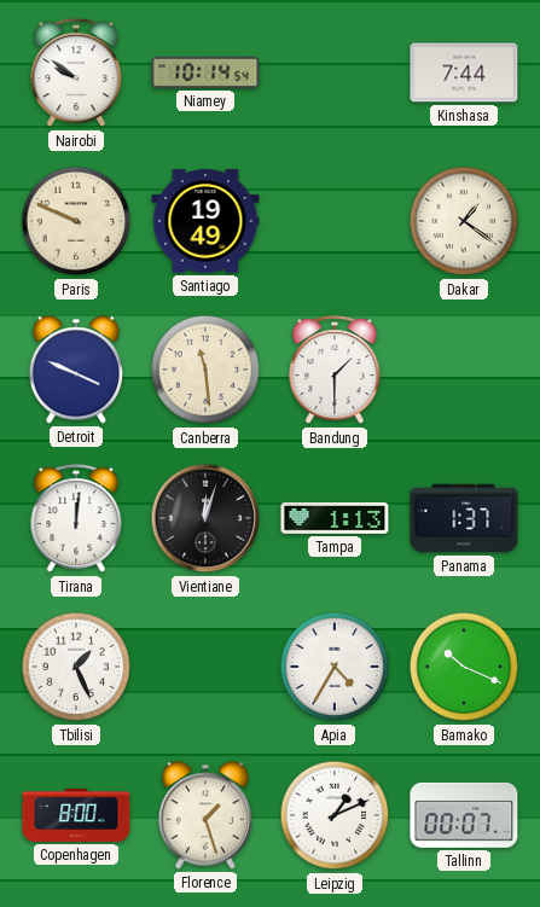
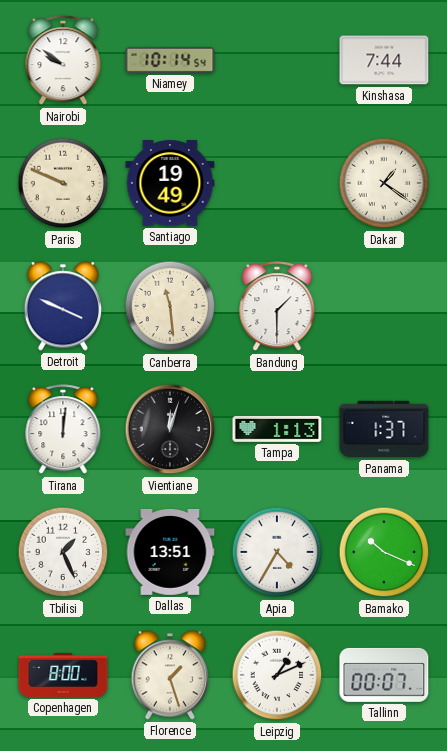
Dallas: none -> 13:51 (170, 553)
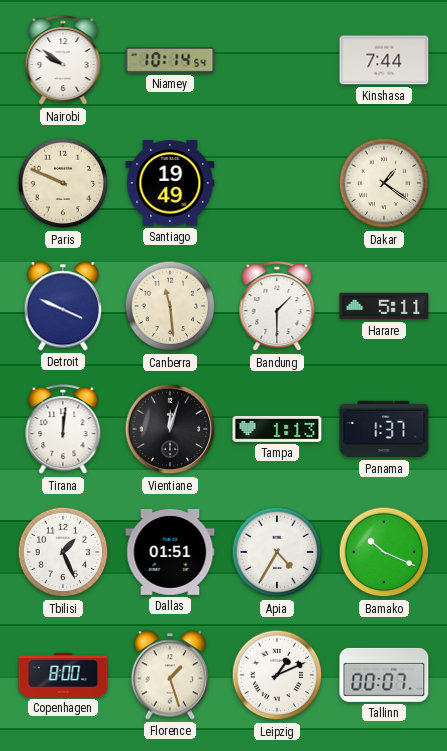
Harare: none -> 5:11 (384, 306)
Dallas: 13:51 -> 01:51 (170, 553)
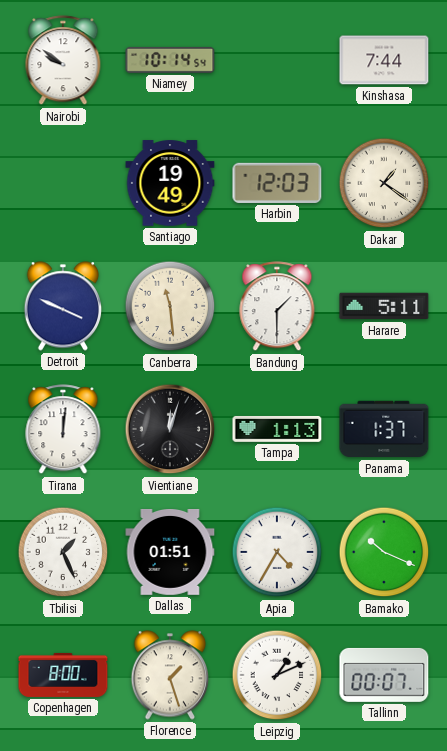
Paris: 9:49 -> none (63, 183)
Harbin: none -> 12:03 (277, 183)
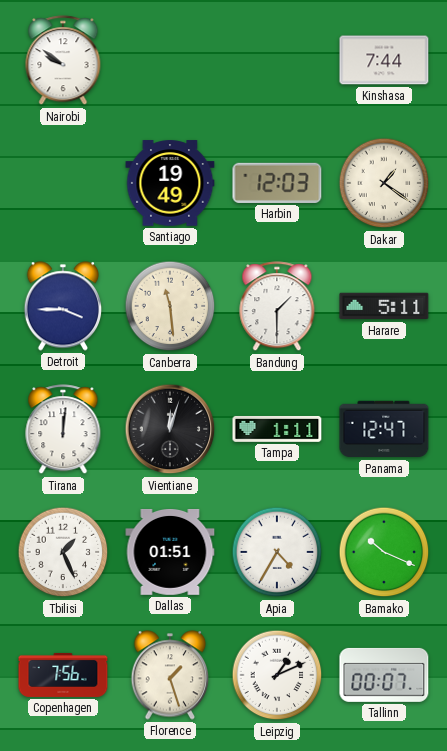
Niamey: 10:14 -> none (170, 60)
Detroit: 3:49 -> 3:45 (63, 306)
Tampa: 1:13 -> 1:11 (277, 429)
Panama: 1:37 -> 12:47 (384, 429)
Copenhagen: 8:00 -> 7:56 (63, 675)
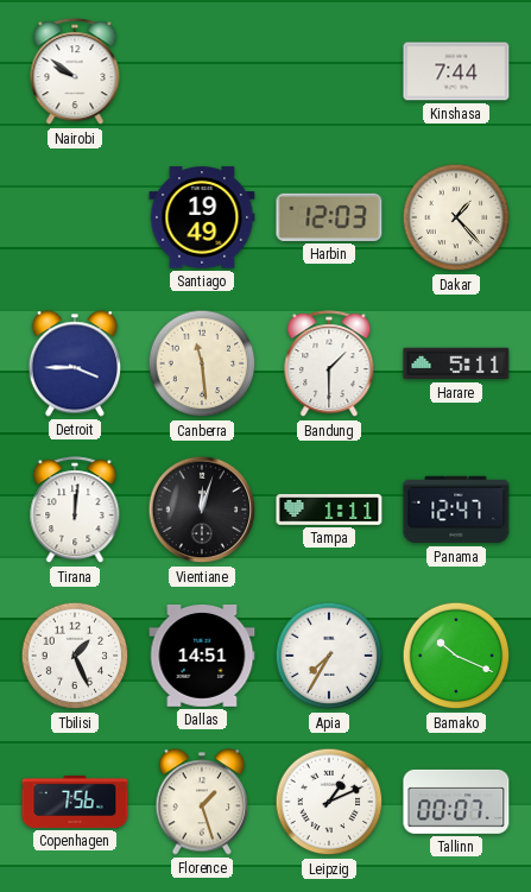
Dakar: 1:21 -> 1:23 (456, 217)
Dallas: 01:51 -> 14:51 (202, 657)
Apia: 4:35 -> 7:35 (329, 656)
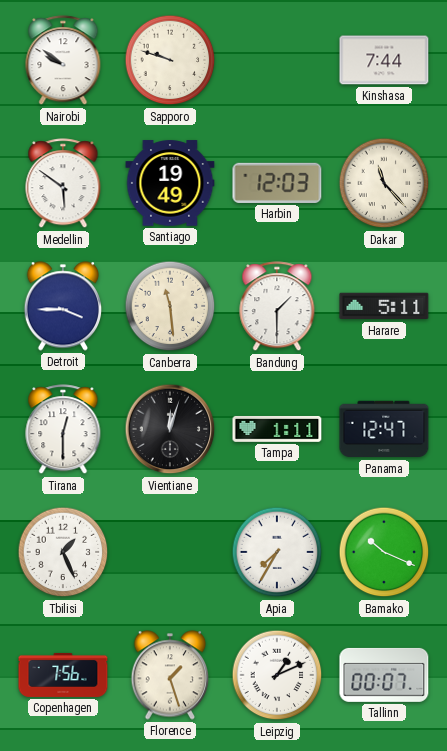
Sapporo: none -> 9:48 (170, 60)
Medellin: none -> 5:51 (63, 184)
Dakar: 1:23 -> 11:23 (384, 183)
Tirana: 12:01 -> 12:30 (63, 430)
Dallas: 14:51 -> none (202, 657)
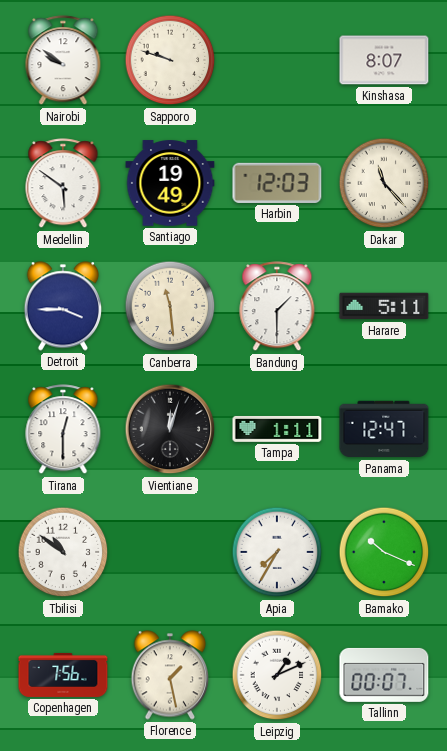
Kinshasa: 7:44 -> 8:07 (384, 60)
Tbilisi: 1:26 -> 10:51 (63, 552)
Florence: 1:27 -> 1:28 (170, 675)
